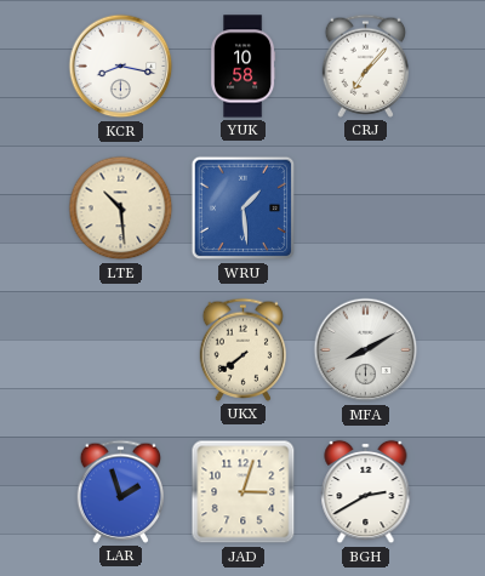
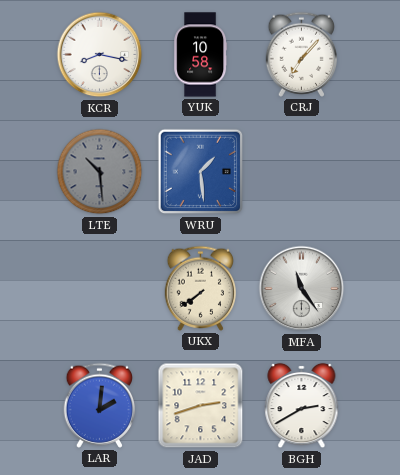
LTE dial: cream -> grey (100, 172)
MFA: 8:10 -> 11:24 (302, 289)
LAR: 1:57 -> 2:01 (100, 405)
JAD: 3:03 -> 2:42 (201, 406)
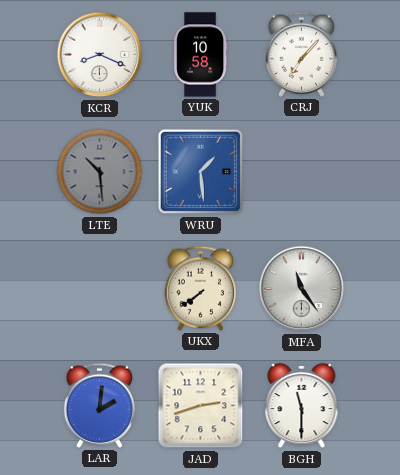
KCR: 8:17 -> 8:19 (100, 55)
BGH: 2:40 -> 11:30 (302, 406)
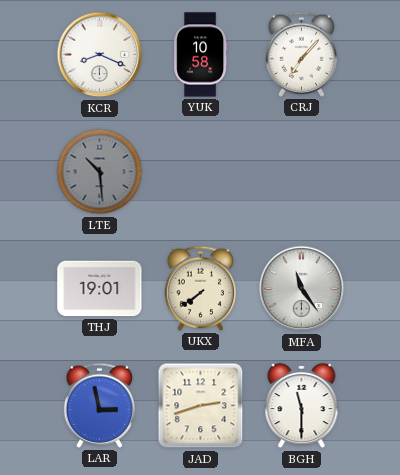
WRU: 1:29 -> none (201, 172)
THJ: none -> 19:01 (100, 289)
LAR: 2:01 -> 2:58 (100, 405)
